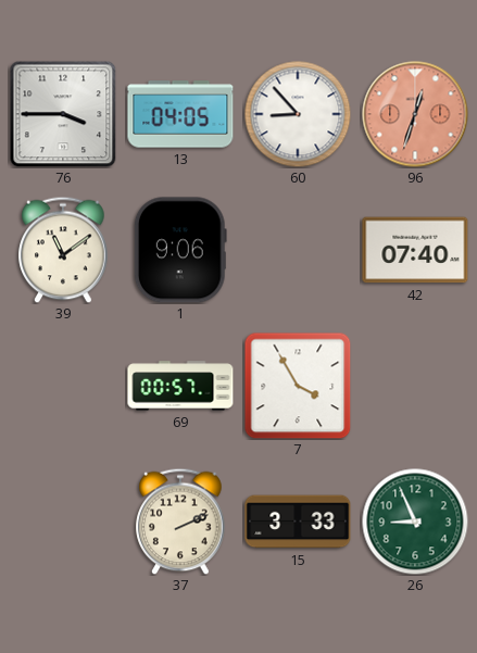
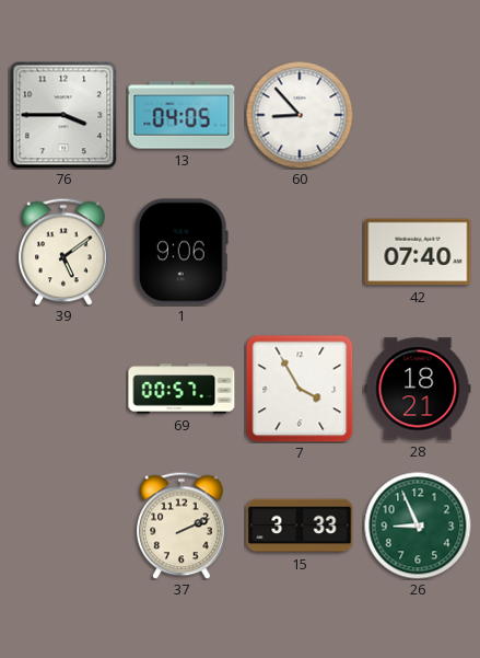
96: 12:33 -> none (415, 114)
39: 11:09 -> 5:09 (63, 252)
28: none -> 18:21 (418, 389)
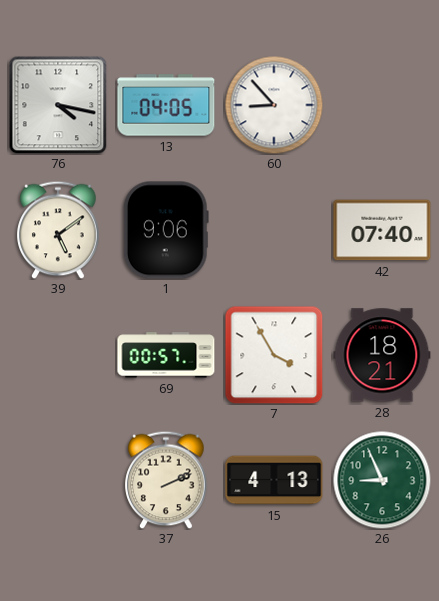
76: 3:45 -> 4:17 (58, 105)
15: 3:33 -> 4:13 (274, 480)
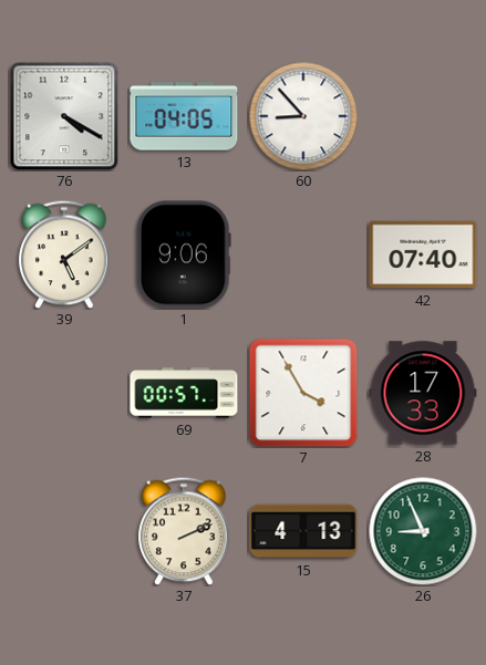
76: 4:17 -> 4:20 (64, 116)
28: 18:21 -> 17:33 (423, 393)
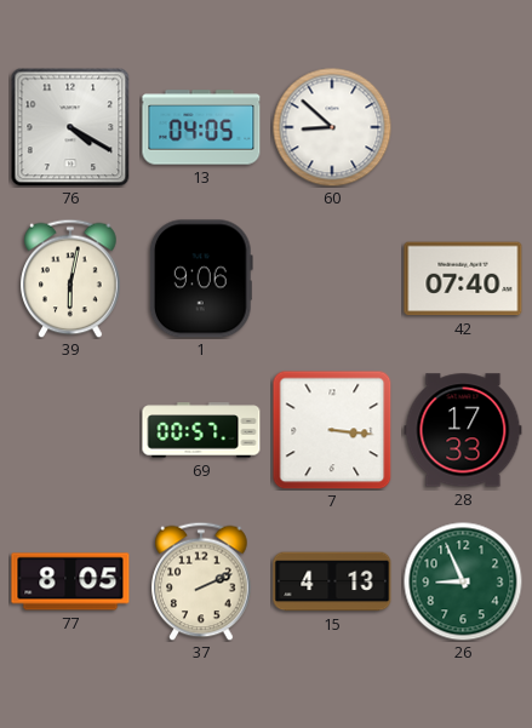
60: 8:53 -> 8:52 (332, 127)
39: 5:09 -> 6:02 (70, 279)
7: 3:55 -> 3:16 (332, 430)
77: none -> 8:05 (70, 581)
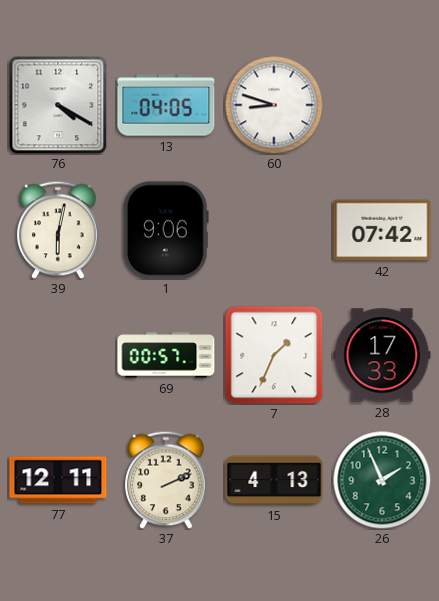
60: 8:52 -> 8:48 (274, 105)
42: 07:40 -> 07:42 (382, 230)
7: 3:16 -> 1:34 (274, 355)
77: 8:05 -> 12:11 (58, 480)
26: 8:56 -> 1:56 (382, 480)
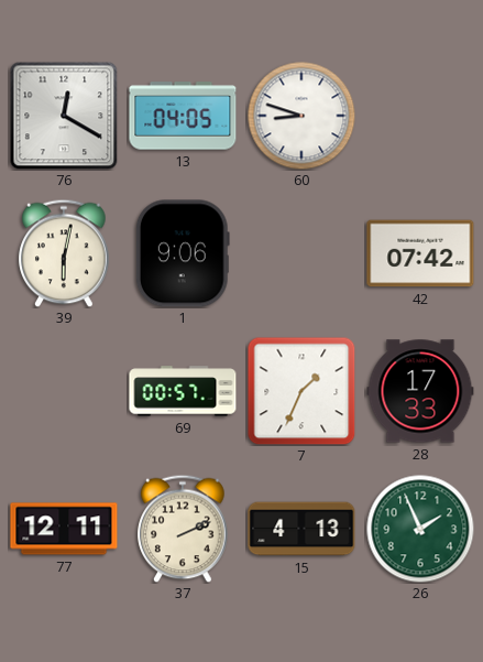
76: 4:20 -> 12:20 (64, 116)
